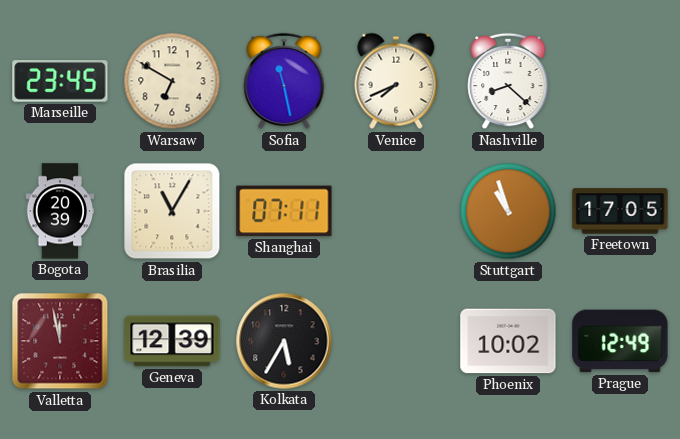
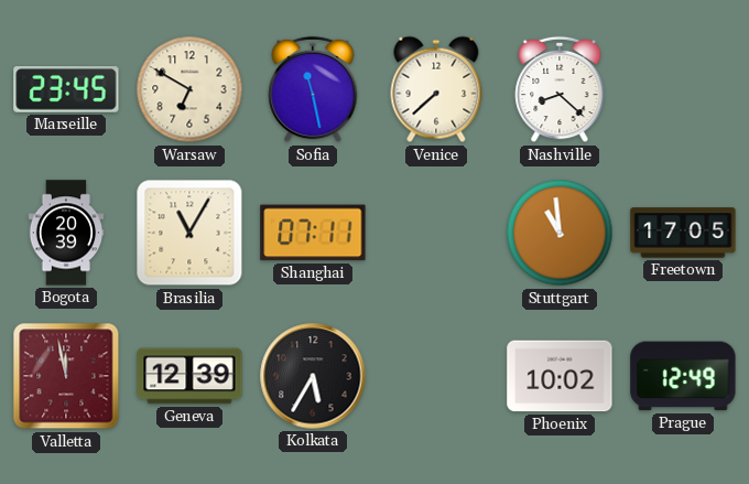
Venice: 7:41 -> 7:38 (436, 89)
Stuttgart: 10:57 -> 10:59 (560, 233)
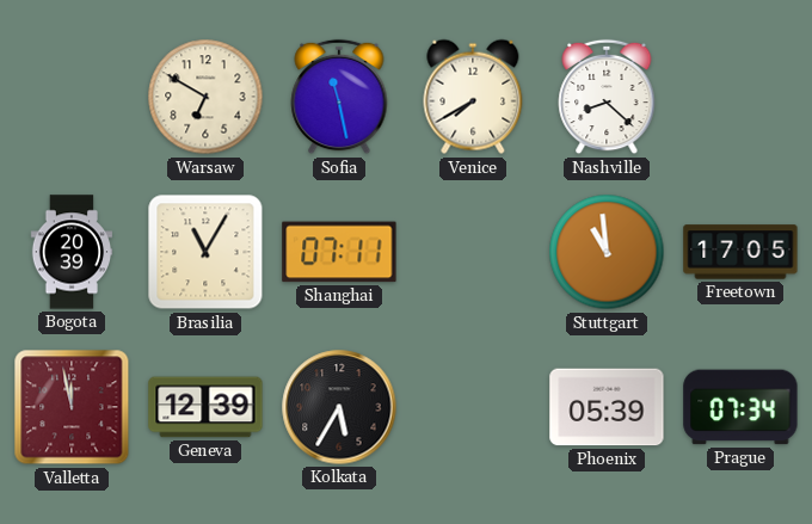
Marseille: 23:45 -> none (66, 89)
Venice: 7:38 -> 7:40 (473, 97)
Phoenix: 10:02 -> 05:39 (607, 407)
Prague: 12:49 -> 07:34 (740, 407)
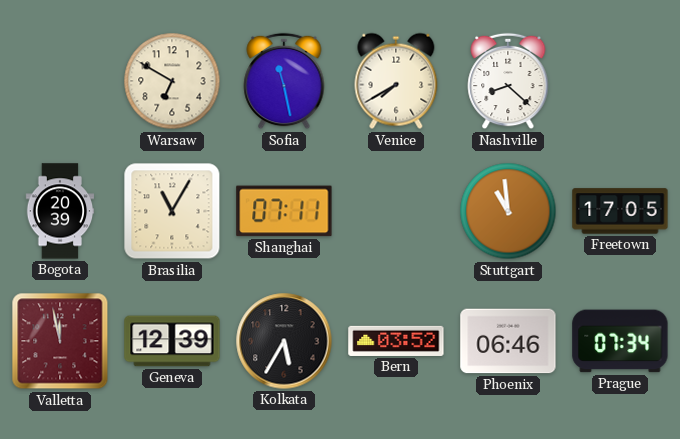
Bern: none -> 03:52 (396, 341)
Phoenix: 05:39 -> 06:46 (508, 341)
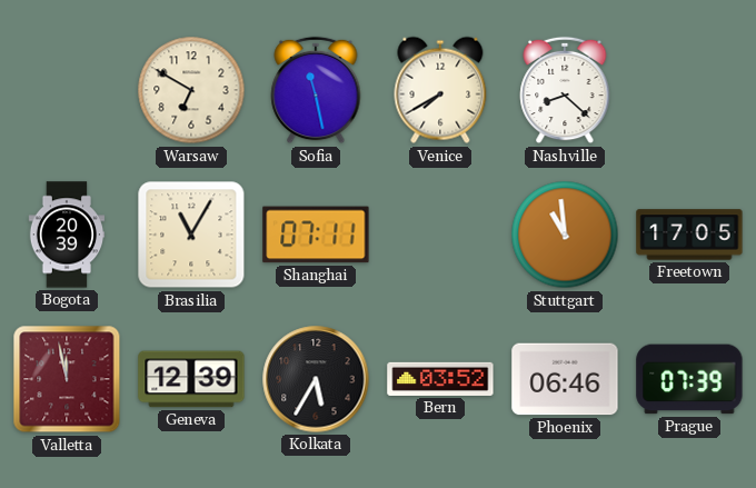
Prague: 07:34 -> 07:39 (689, 379)
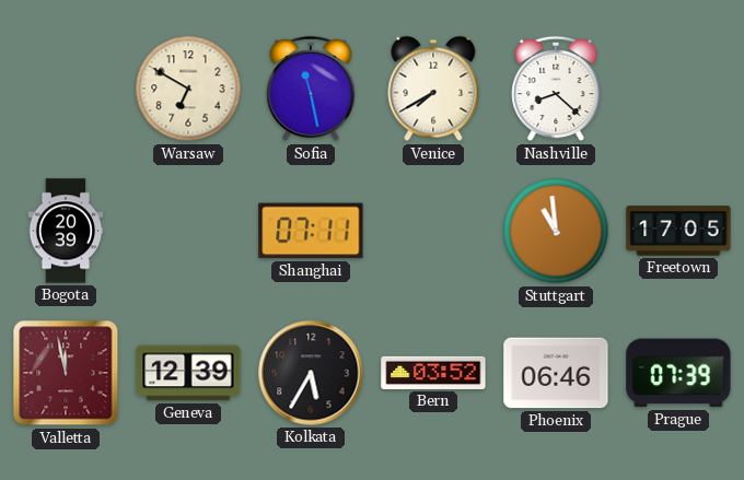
Brasilia: 11:05 -> none (191, 235)
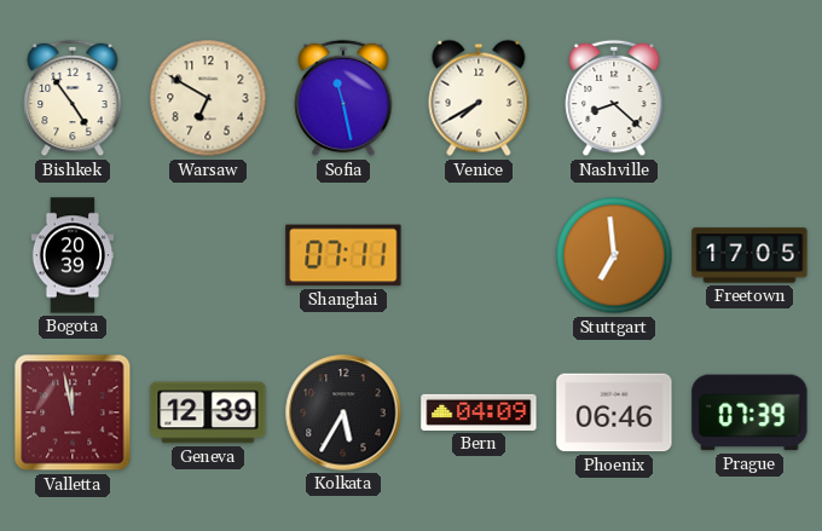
Bishkek: none -> 4:54 (73, 98)
Stuttgart: 10:59 -> 6:59 (614, 255)
Bern: 03:52 -> 04:09 (479, 412)
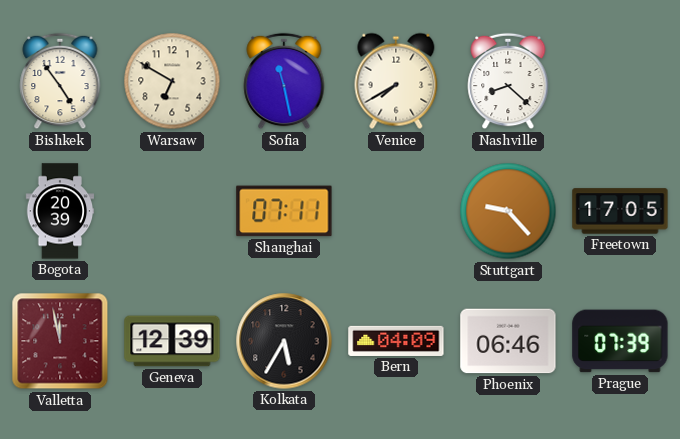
Stuttgart: 6:59 -> 9:23 (508, 211)
